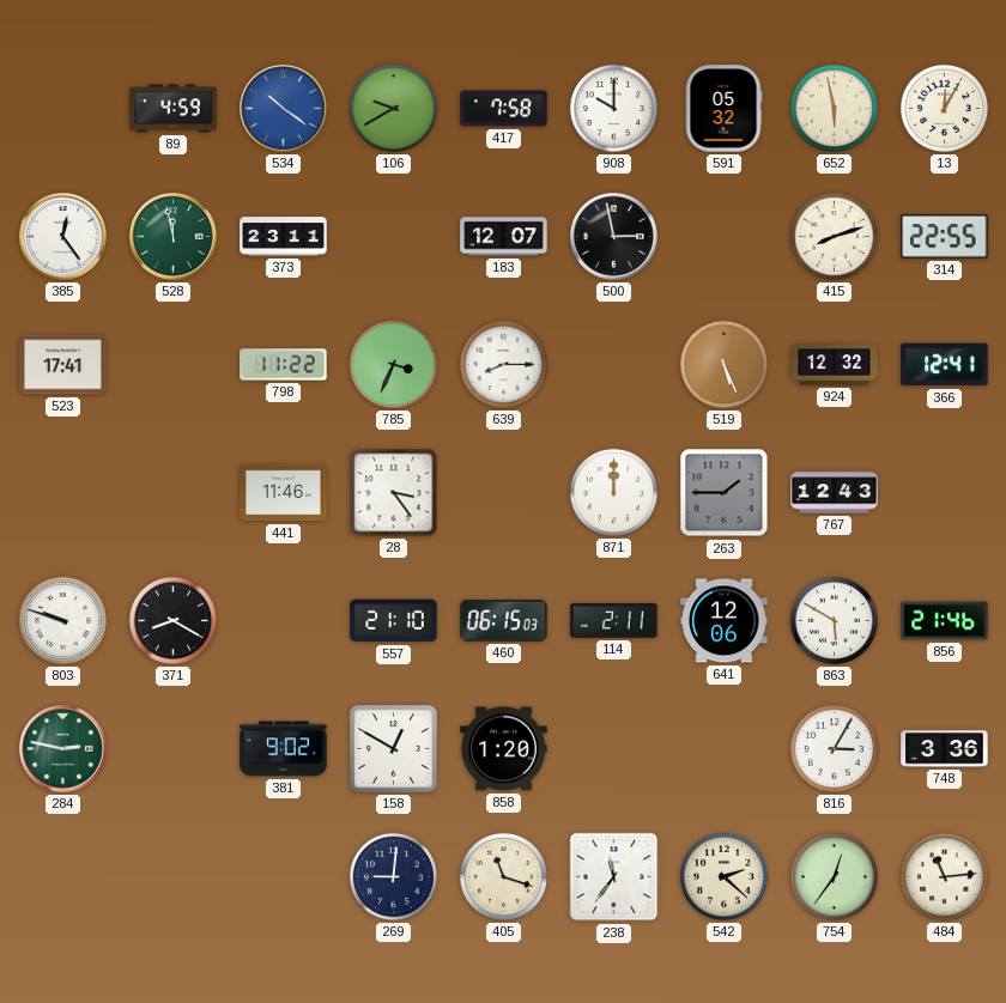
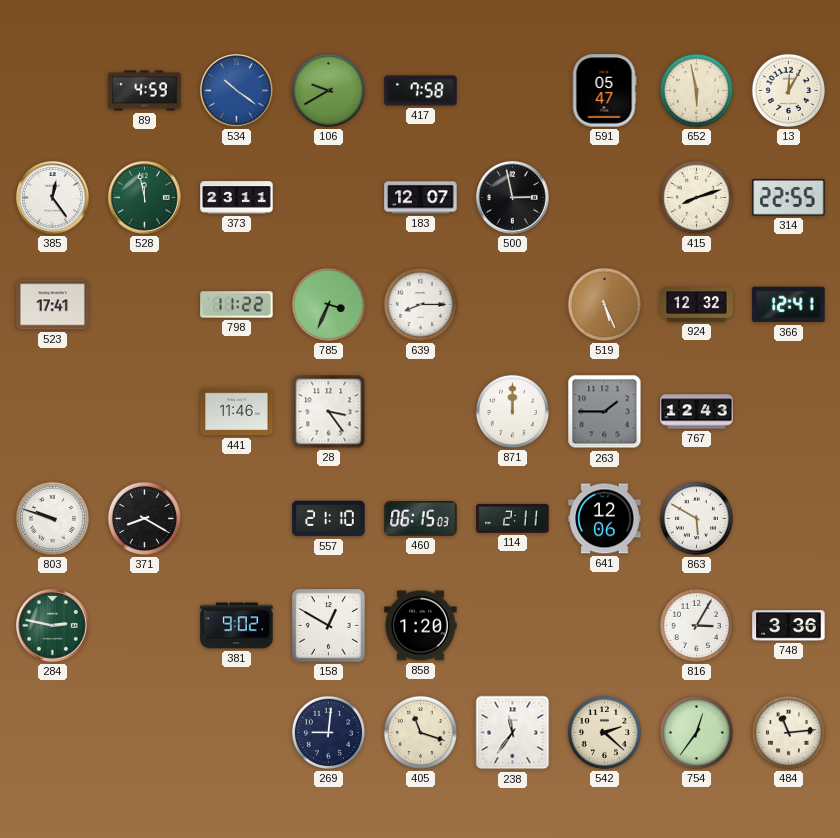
908: 10:00 -> none (613, 108)
591: 05:32 -> 05:47 (604, 91)
856: 21:46 -> none (945, 621)
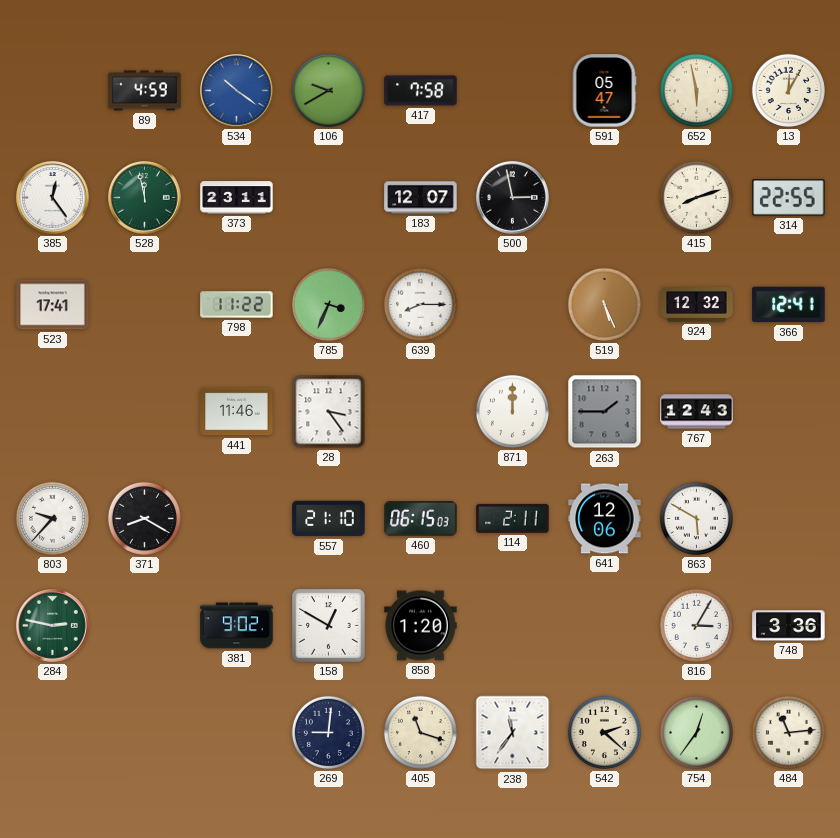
803: 9:48 -> 9:37 (52, 518)
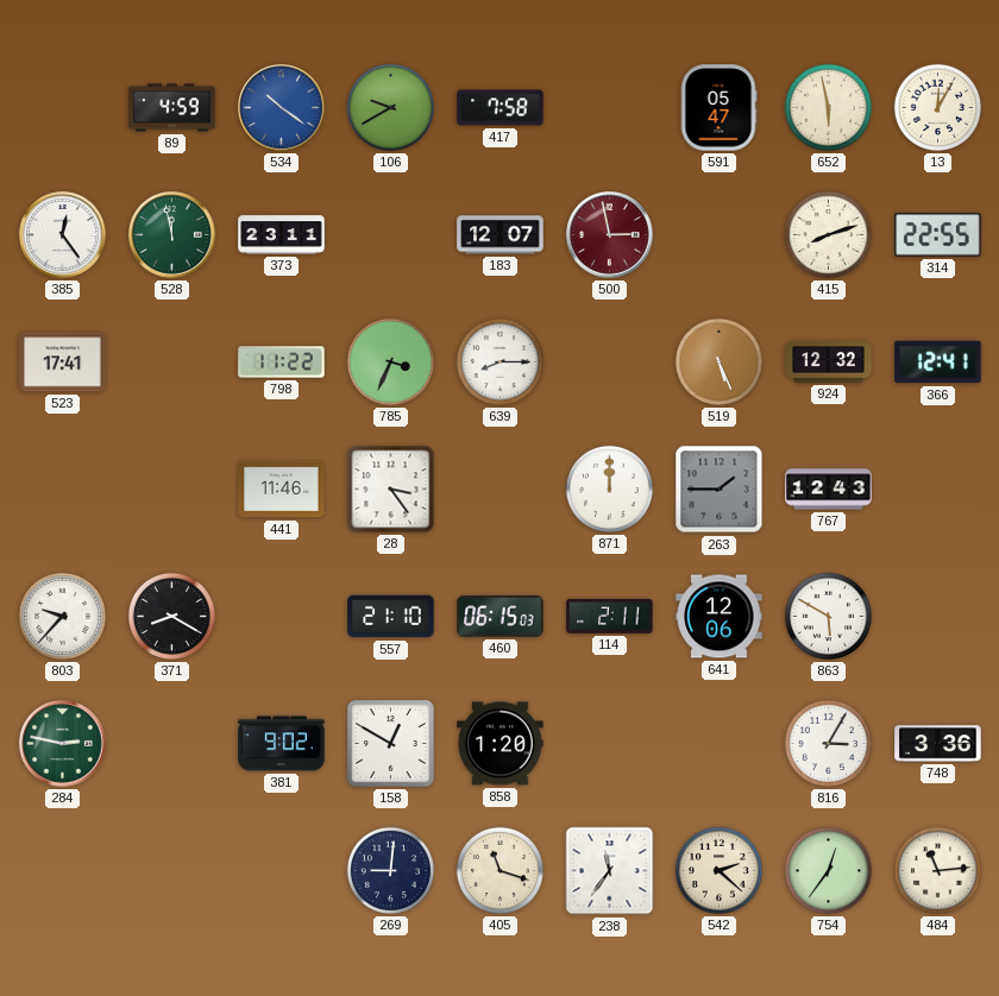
500 dial: black -> burgundy (610, 235)
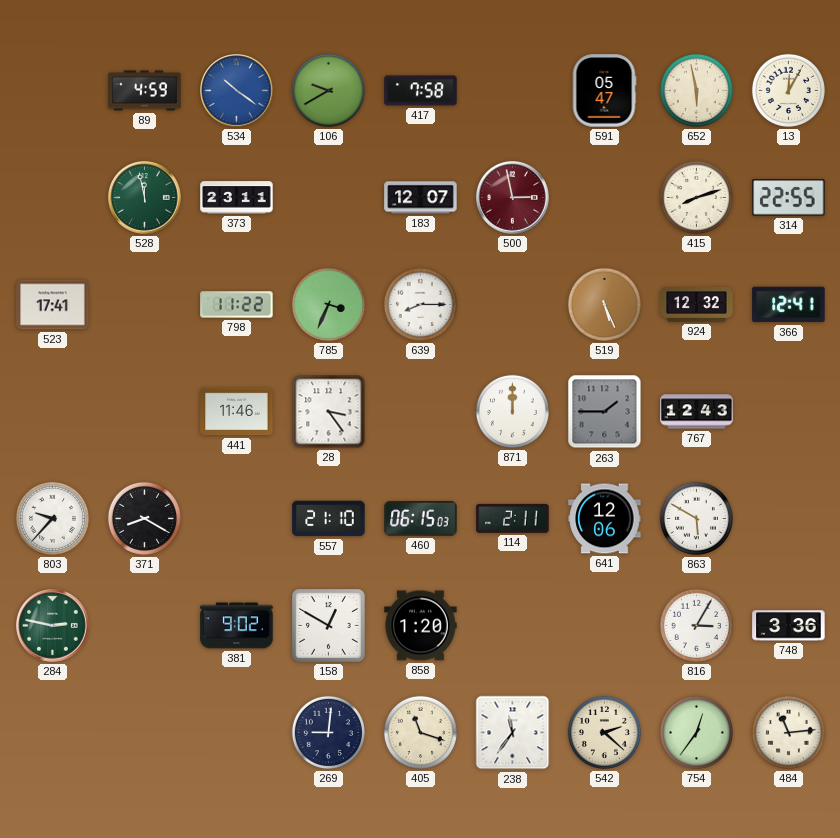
385: 12:24 -> none (63, 235)
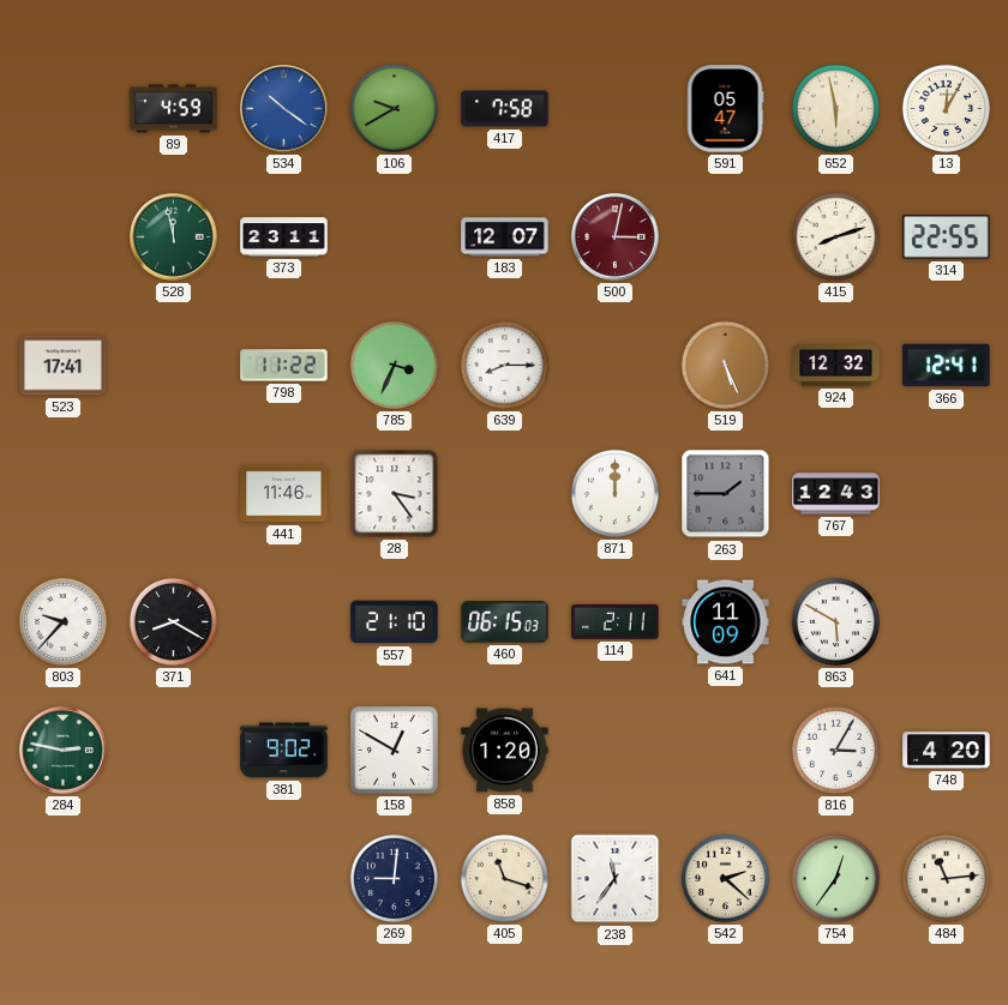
500: 2:58 -> 3:02 (616, 237)
641: 12:06 -> 11:09 (726, 622)
748: 3:36 -> 4:20 (947, 751)
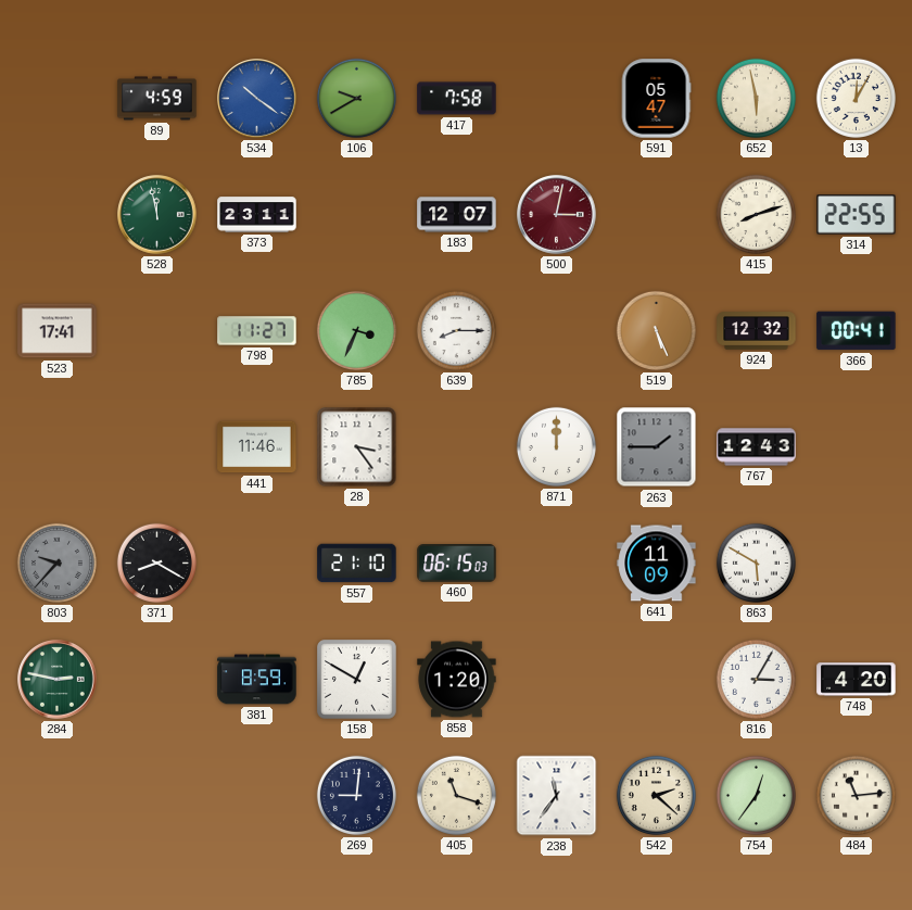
798: 11:22 -> 11:27 (257, 331)
366: 12:41 -> 00:41 (857, 331)
803 dial: white -> grey (56, 563)
114: 2:11 -> none (616, 621)
381: 9:02 -> 8:59 (257, 680)
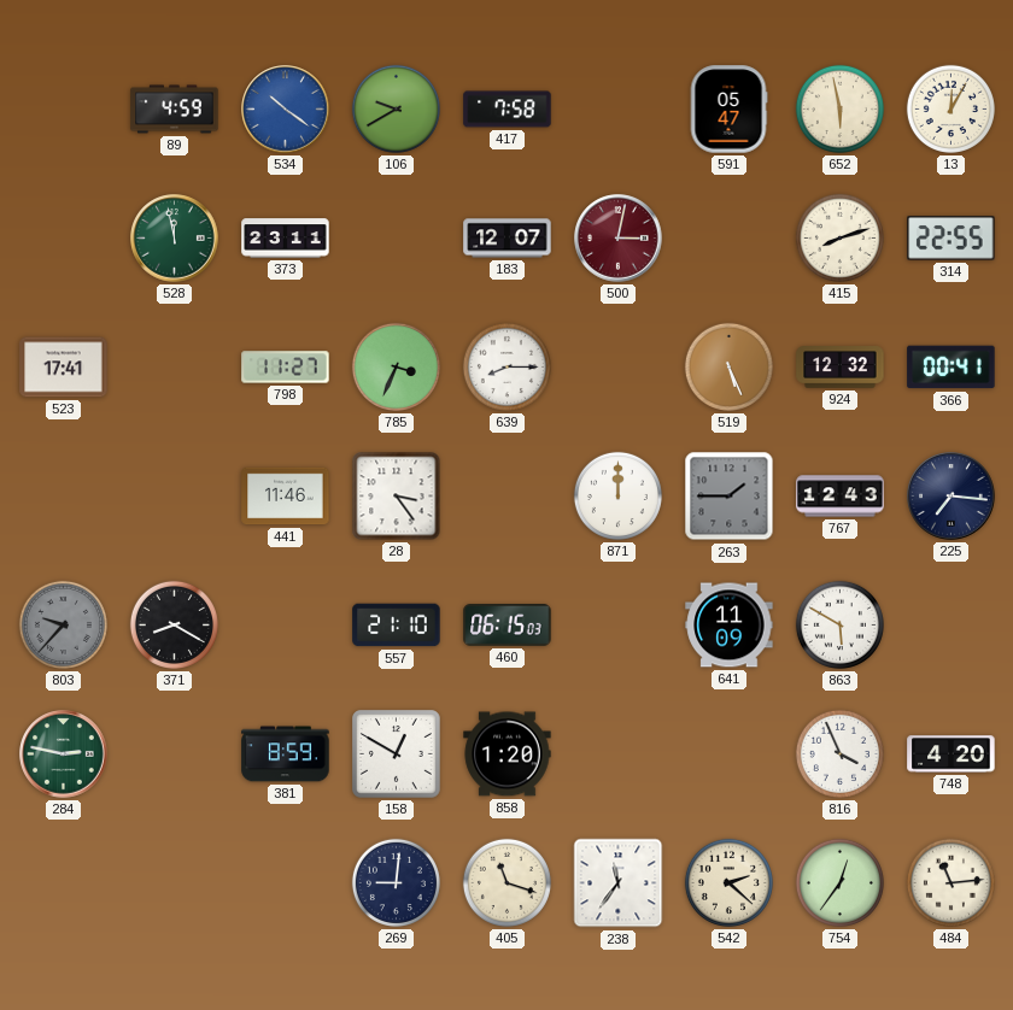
225: none -> 7:16 (951, 497)
816: 3:05 -> 3:56 (839, 753)
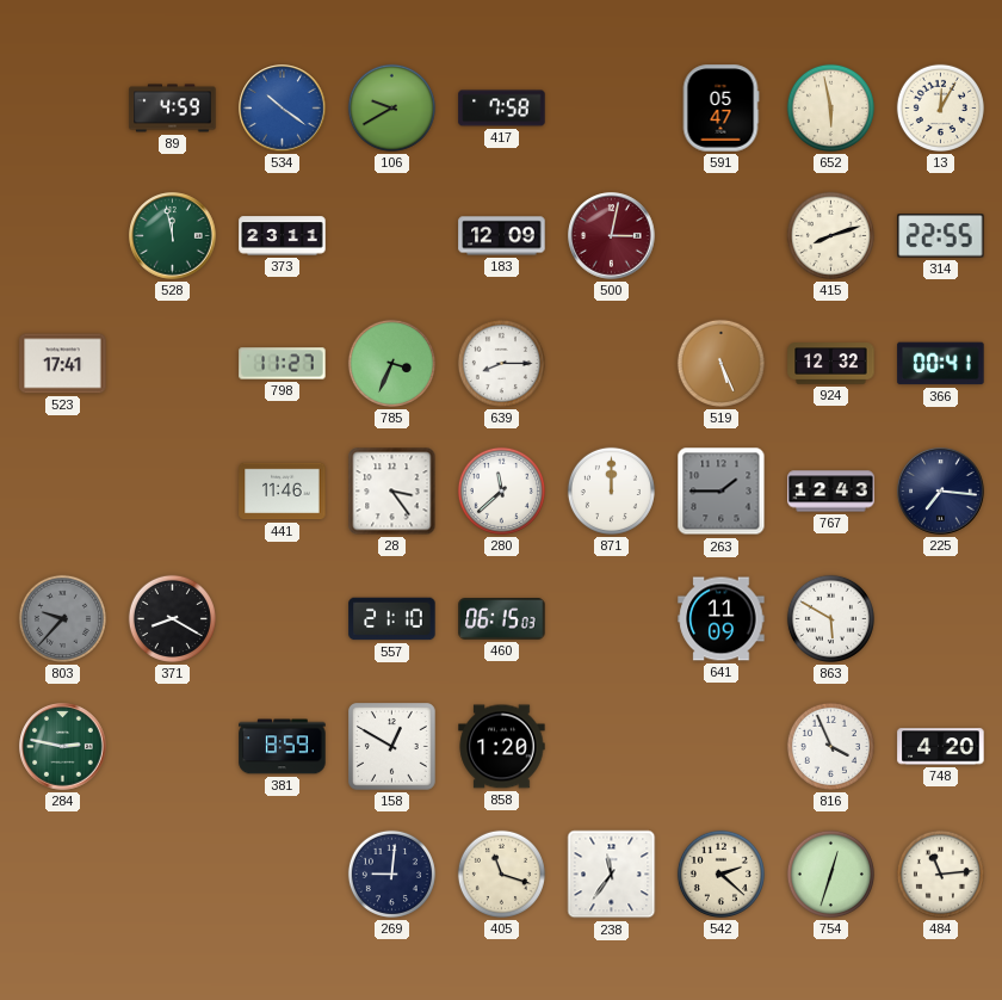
183: 12:07 -> 12:09 (502, 236)
280: none -> 11:38 (501, 490)
754: 12:36 -> 12:33 (830, 874)
